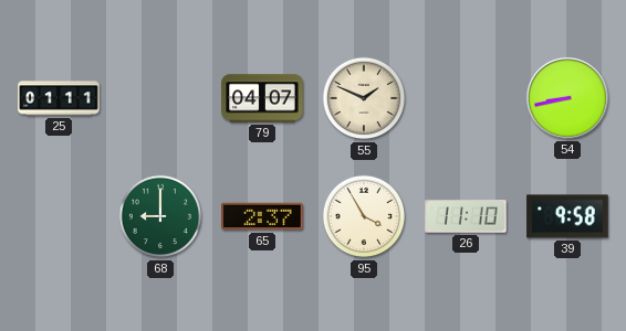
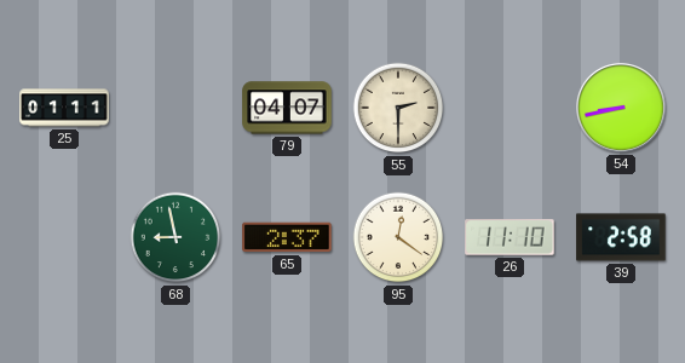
55: 1:49 -> 2:30 (398, 108)
68: 9:00 -> 8:58 (175, 237)
95: 3:55 -> 12:21 (398, 237)
39: 9:58 -> 2:58 (621, 237)
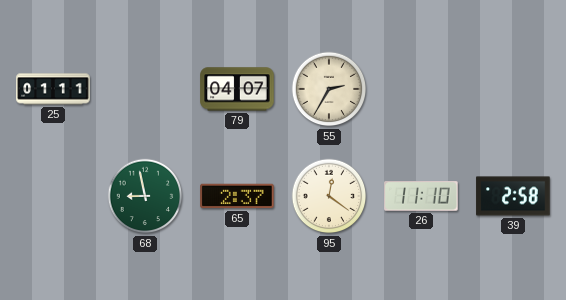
55: 2:30 -> 2:35 (329, 89)
54: 8:43 -> none (621, 108)
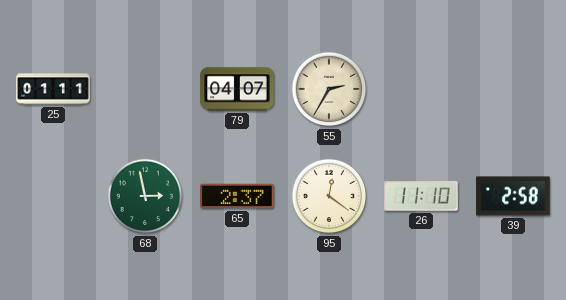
68: 8:58 -> 2:58 (145, 196)
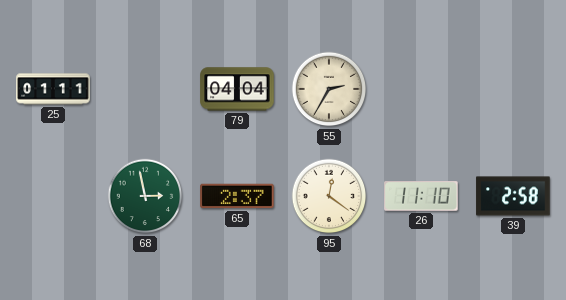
79: 04:07 -> 04:04 (237, 89)
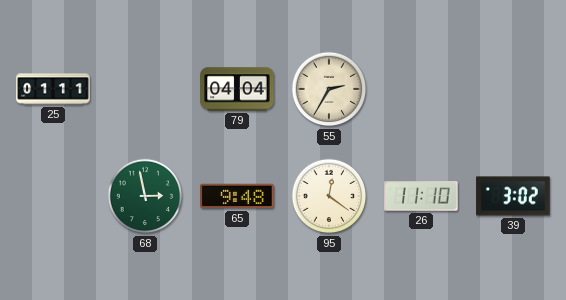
65: 2:37 -> 9:48 (237, 196)
39: 2:58 -> 3:02 (513, 196)
